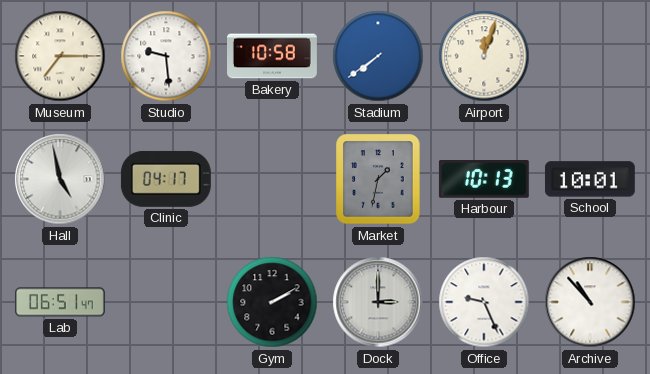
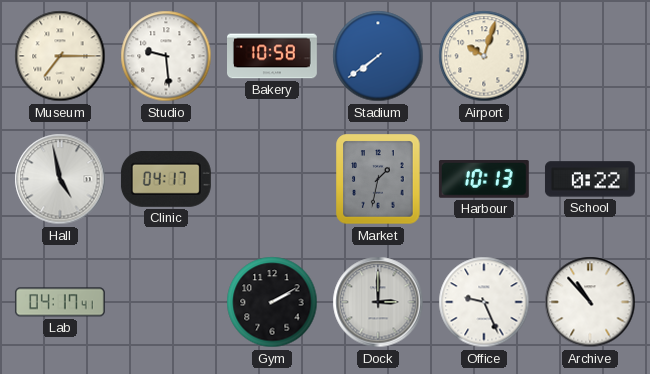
Airport: 12:03 -> 10:03 (484, 56)
School: 10:01 -> 0:22 (590, 179)
Lab: 06:51 -> 04:17 (60, 302)
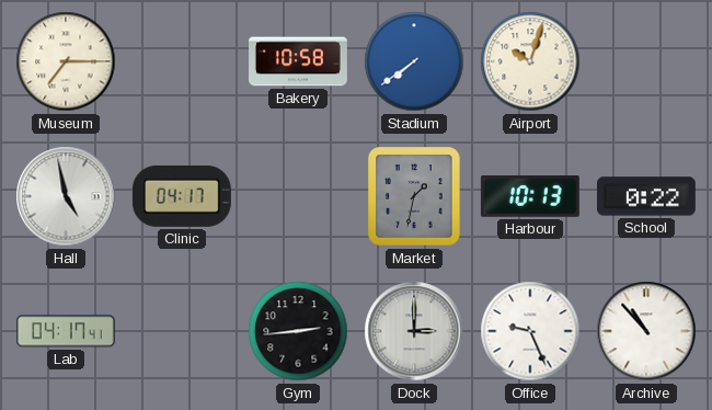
Studio: 9:29 -> none (166, 56)
Gym: 2:10 -> 2:44 (298, 331)
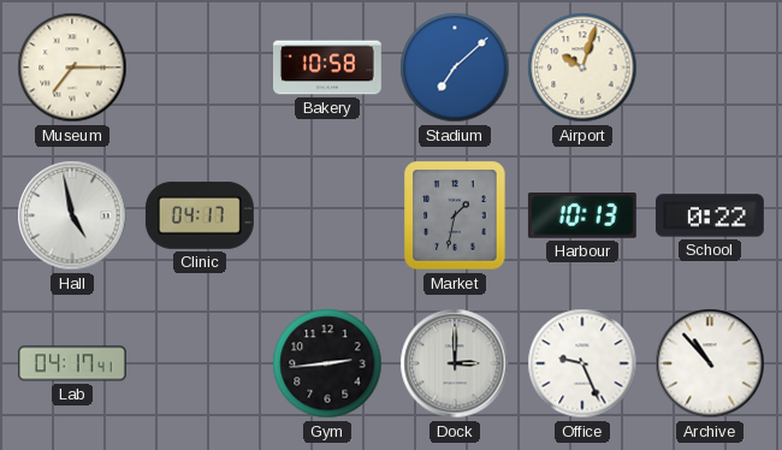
Stadium: 7:39 -> 7:08 (455, 67)
